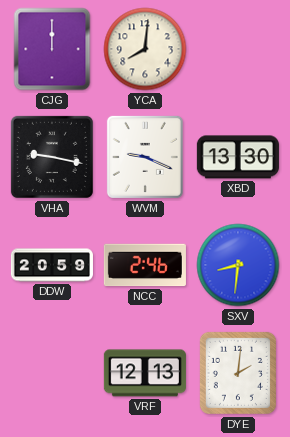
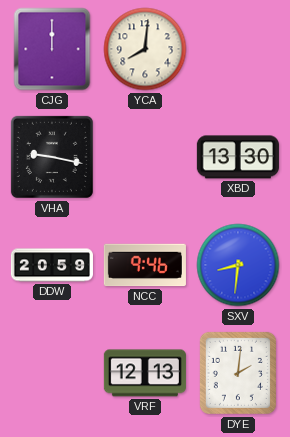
WVM: 9:19 -> none (145, 157)
NCC: 2:46 -> 9:46 (145, 265)
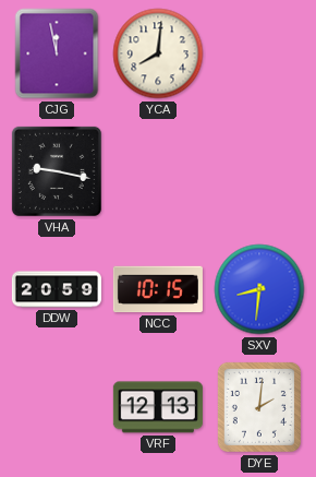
CJG: 12:00 -> 11:58 (57, 53)
XBD: 13:30 -> none (238, 157)
NCC: 9:46 -> 10:15 (158, 289)
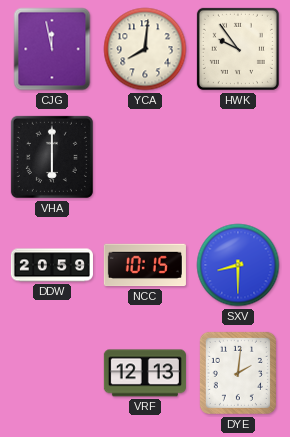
HWK: none -> 9:54 (238, 49)
VHA: 9:17 -> 6:00 (52, 157)
SXV: 8:31 -> 8:30 (238, 265)
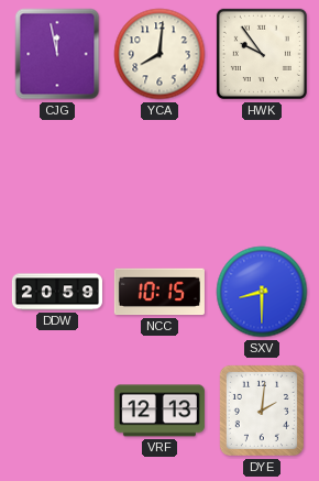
VHA: 6:00 -> none (52, 157)
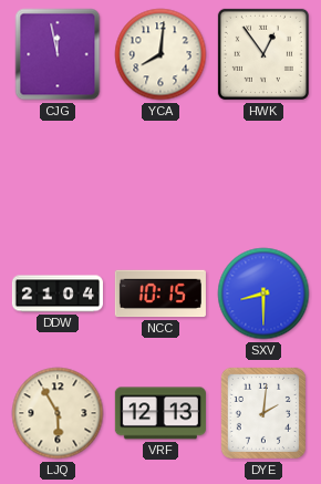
HWK: 9:54 -> 12:54 (263, 54)
DDW: 20:59 -> 21:04 (58, 294)
LJQ: none -> 5:55 (58, 413)
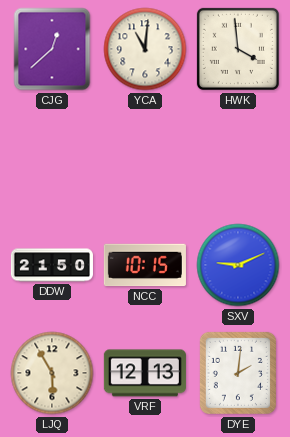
CJG: 11:58 -> 12:38 (52, 49)
YCA: 8:01 -> 11:01 (145, 49)
HWK: 12:54 -> 3:59 (238, 49)
DDW: 21:04 -> 21:50 (52, 265)
SXV: 8:30 -> 9:11 (238, 265)
